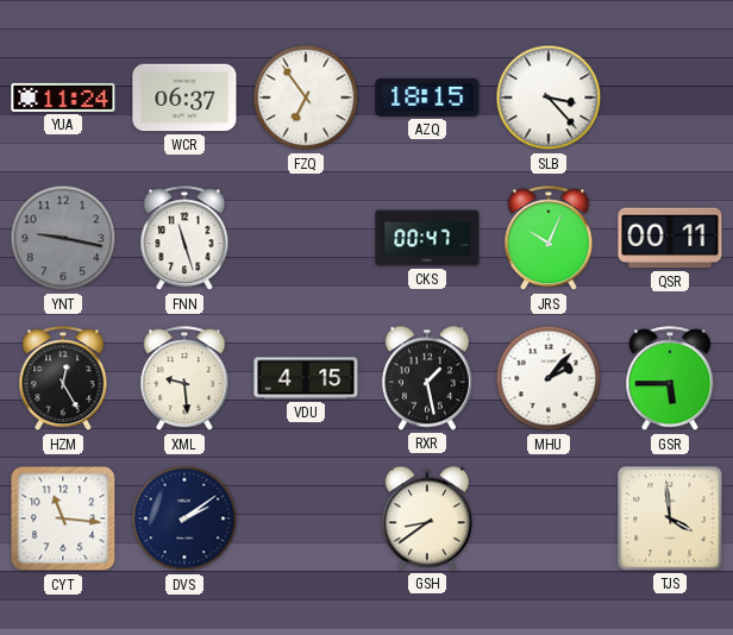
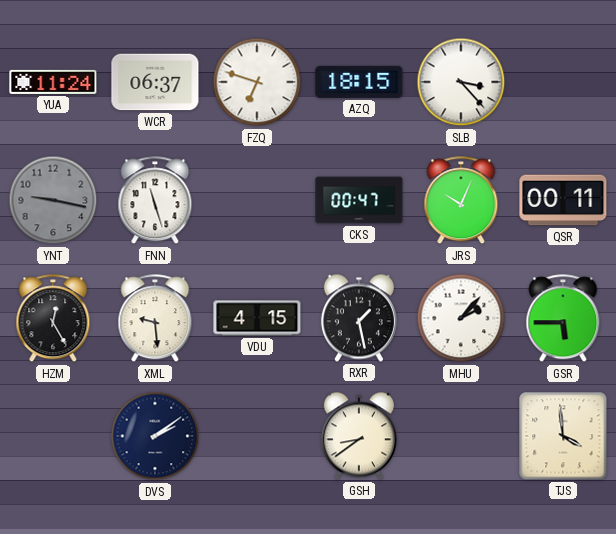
FZQ: 6:54 -> 6:48 (257, 82)
CYT: 11:16 -> none (63, 518)
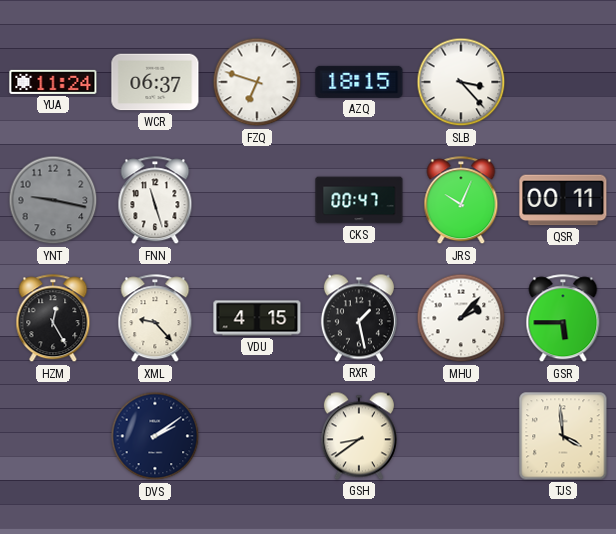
XML: 9:29 -> 9:23 (155, 319)
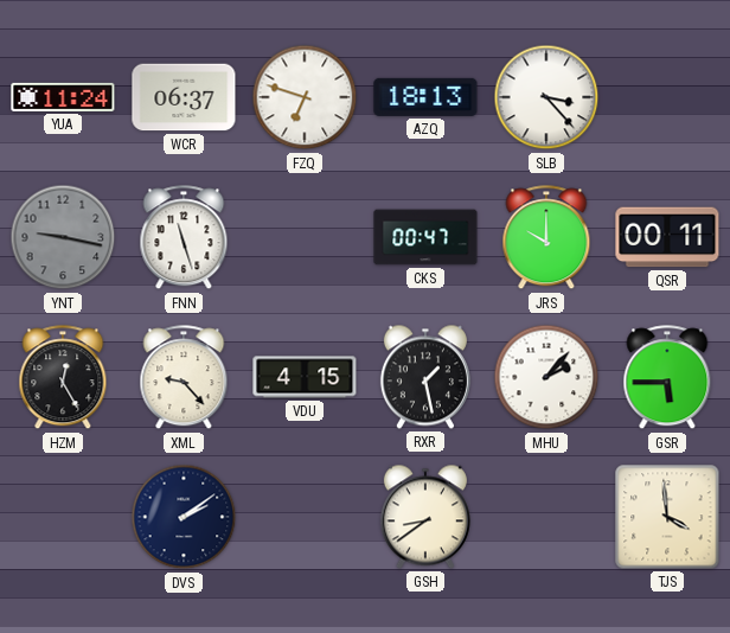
AZQ: 18:15 -> 18:13 (425, 97)
JRS: 10:04 -> 10:00 (546, 238)
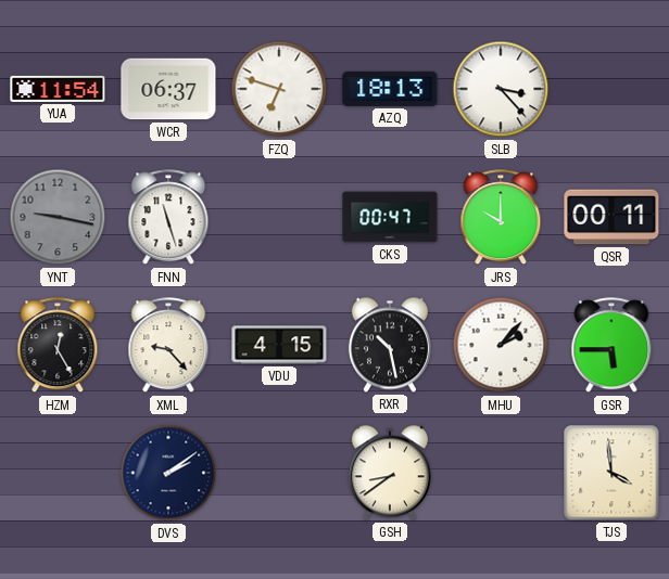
YUA: 11:24 -> 11:54 (58, 89)
RXR: 1:28 -> 10:28 (390, 345)
